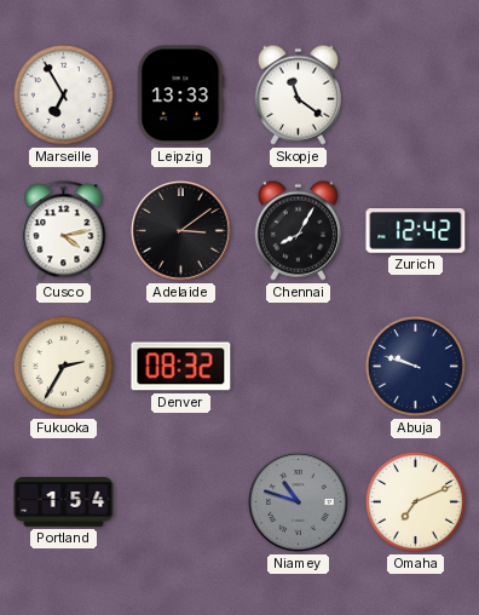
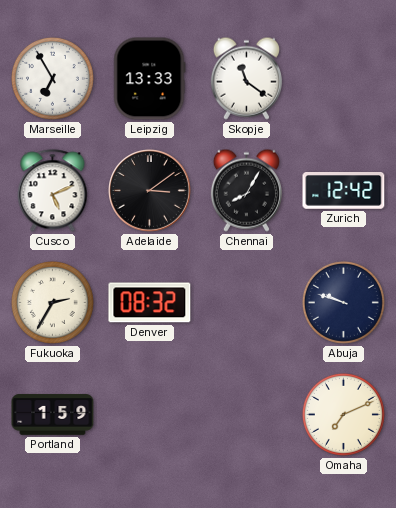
Cusco: 4:13 -> 5:11 (53, 191)
Portland: 1:54 -> 1:59 (53, 415)
Niamey: 10:48 -> none (299, 502)
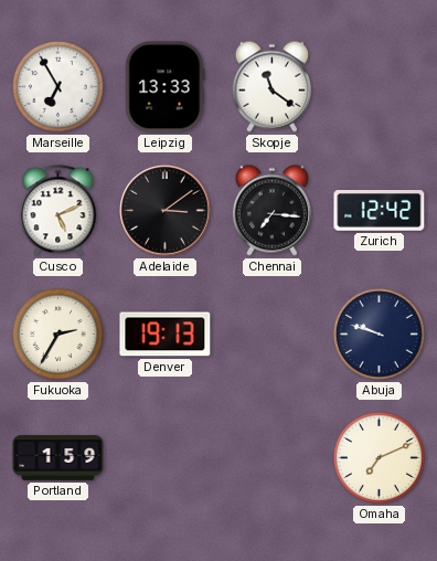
Chennai: 8:05 -> 7:16 (271, 210)
Denver: 08:32 -> 19:13 (166, 335)
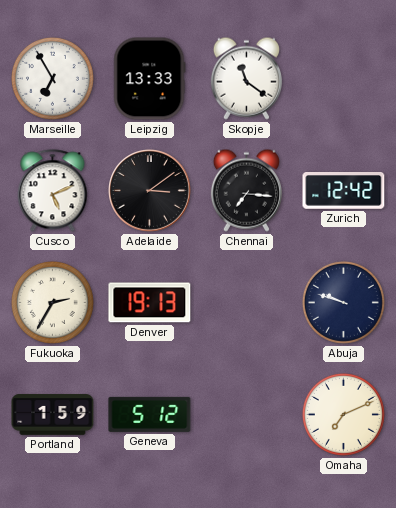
Geneva: none -> 5:12 (150, 414)
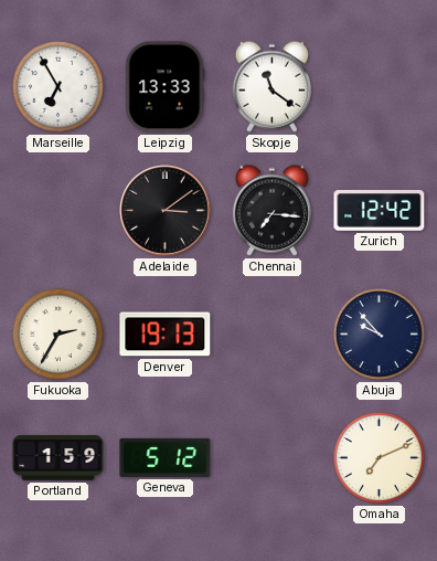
Cusco: 5:11 -> none (53, 191)
Abuja: 9:48 -> 9:53 (379, 334)
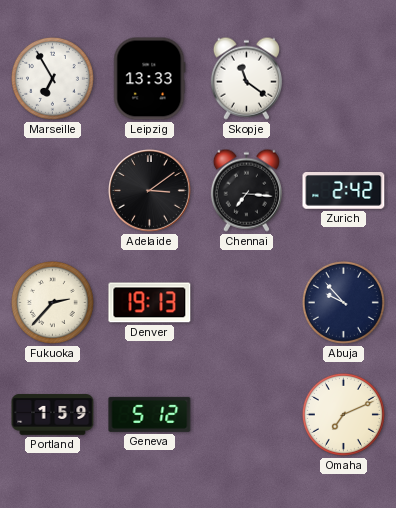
Zurich: 12:42 -> 2:42 (344, 191)
Fukuoka: 2:35 -> 2:37 (52, 302)
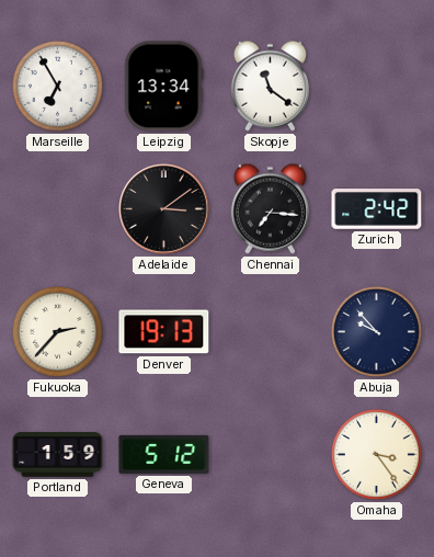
Leipzig: 13:33 -> 13:34 (164, 87)
Omaha: 7:11 -> 3:24 (376, 454)
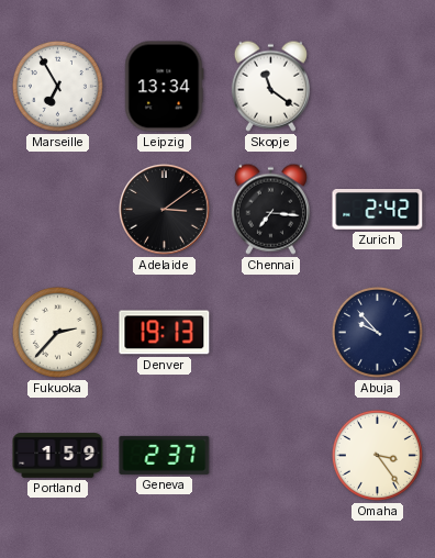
Geneva: 5:12 -> 2:37 (165, 455)
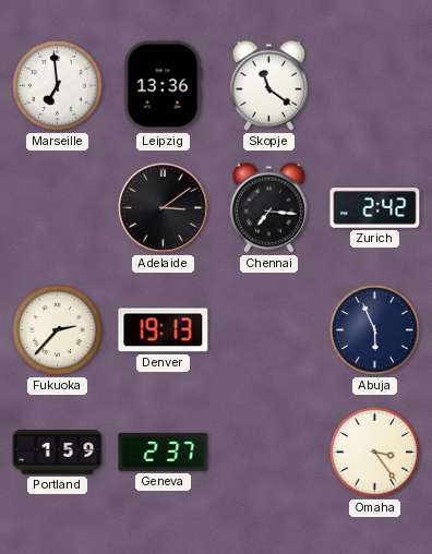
Marseille: 6:55 -> 6:59 (57, 85)
Leipzig: 13:34 -> 13:36 (164, 86)
Abuja: 9:53 -> 5:56 (374, 329)
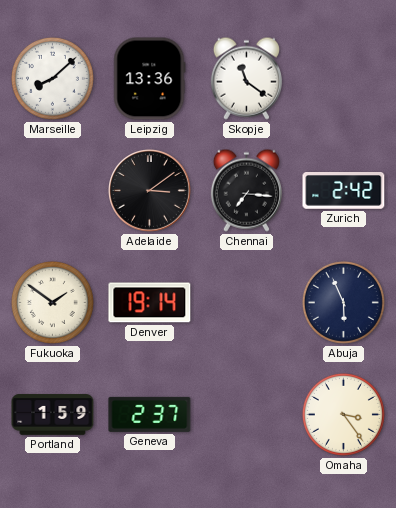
Marseille: 6:59 -> 8:08 (52, 78)
Fukuoka: 2:37 -> 1:51 (52, 302)
Denver: 19:13 -> 19:14 (150, 303)
